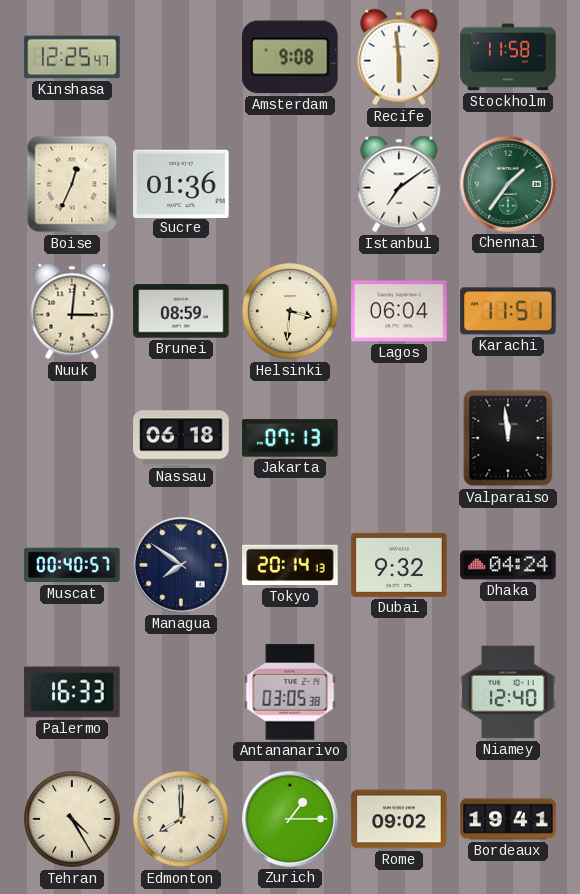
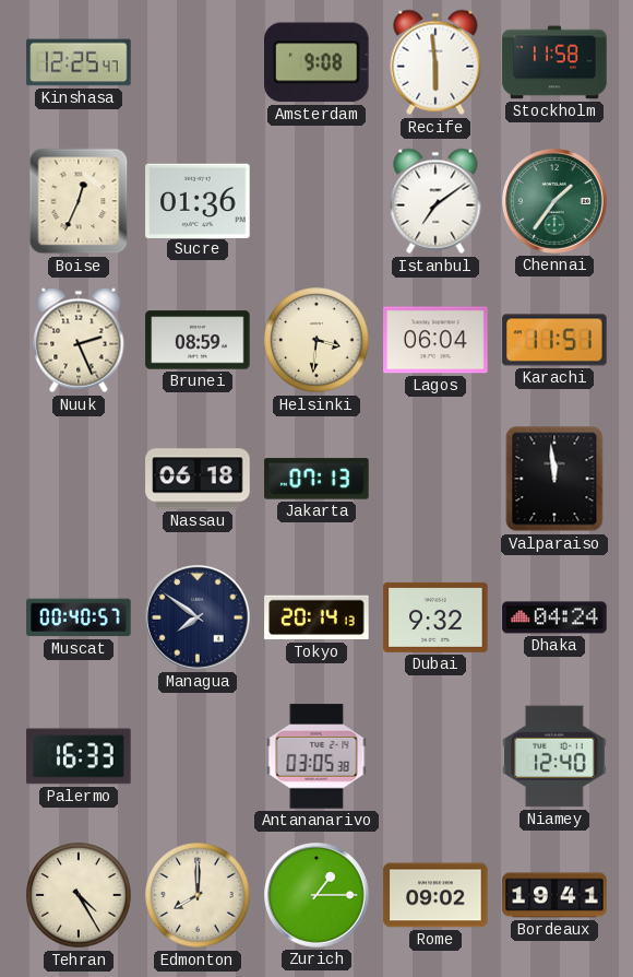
Nuuk: 3:01 -> 2:26 (79, 340)
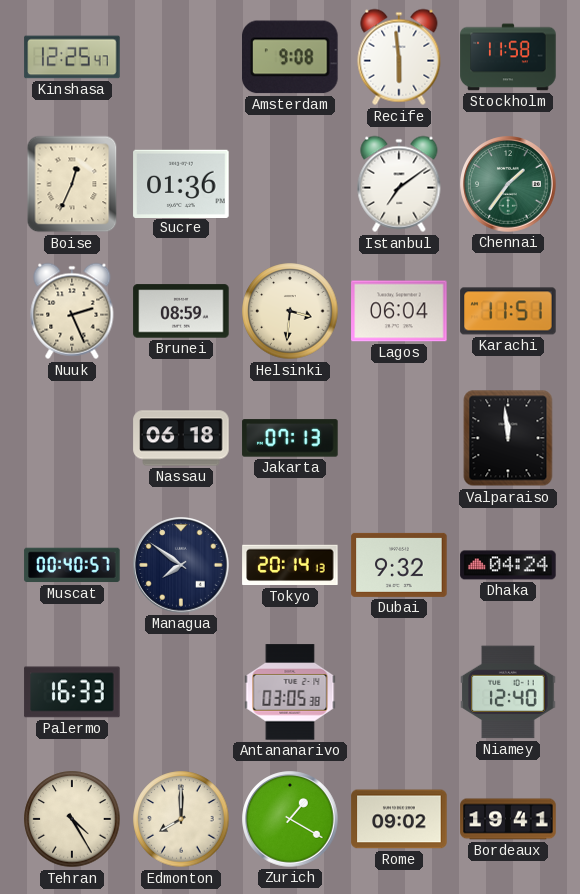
Zurich: 1:15 -> 1:20 (290, 819)
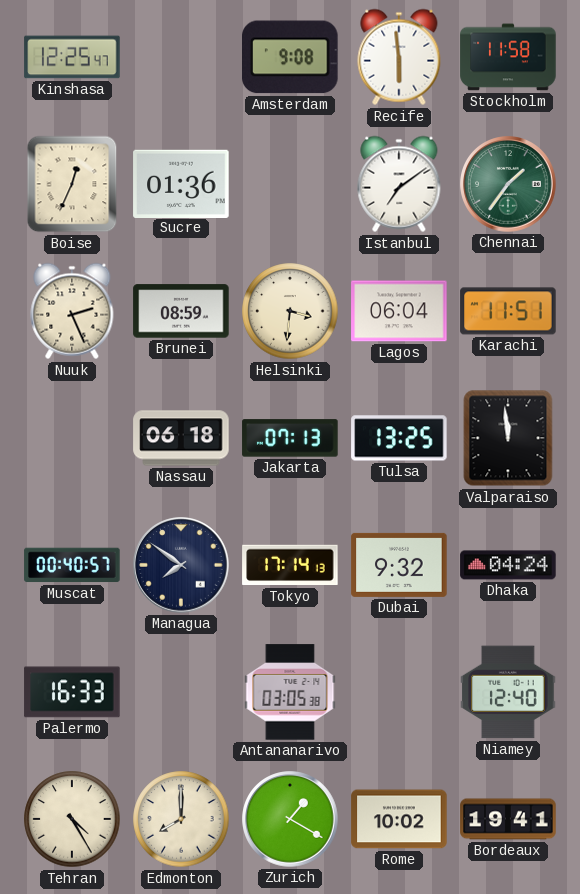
Tulsa: none -> 13:25 (399, 438)
Tokyo: 20:14 -> 17:14 (290, 565)
Rome: 09:02 -> 10:02 (399, 819)
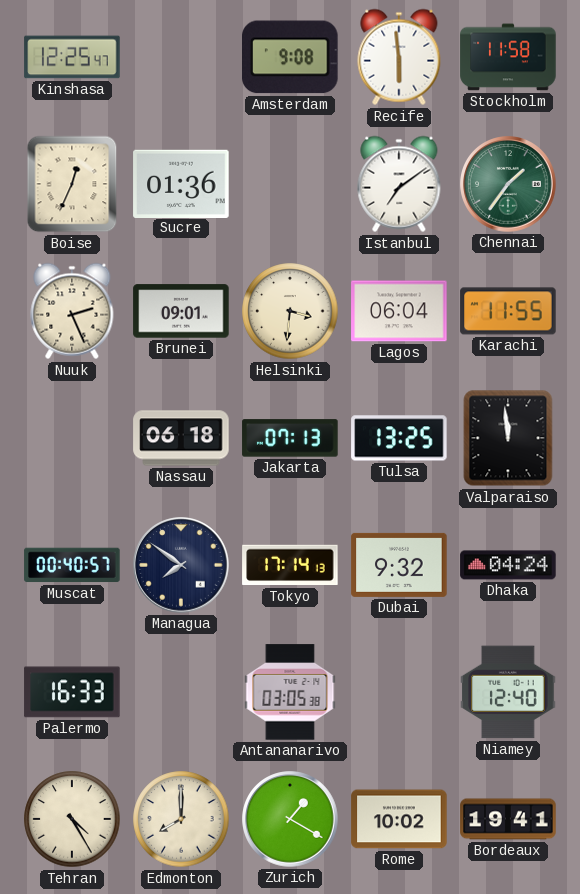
Brunei: 08:59 -> 09:01 (181, 311)
Karachi: 11:51 -> 11:55 (508, 311)
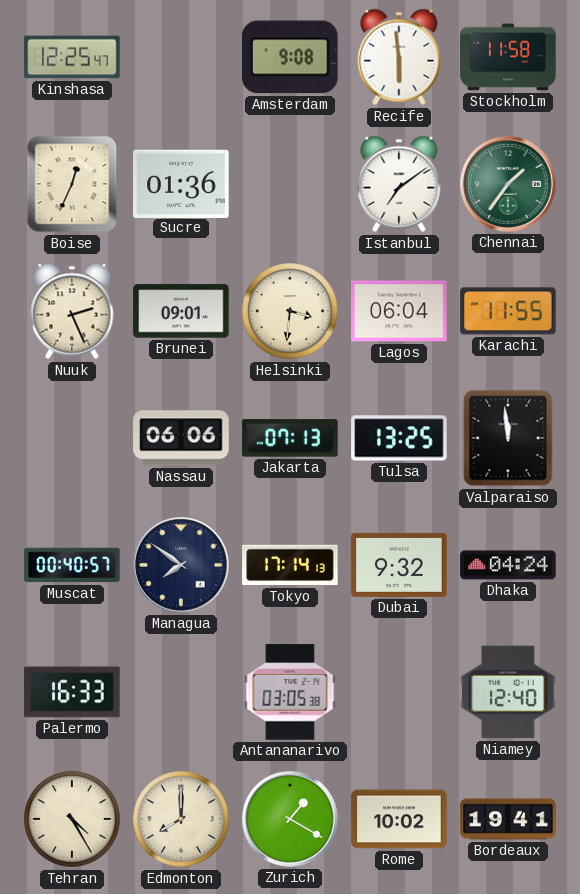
Nassau: 06:18 -> 06:06 (181, 438)
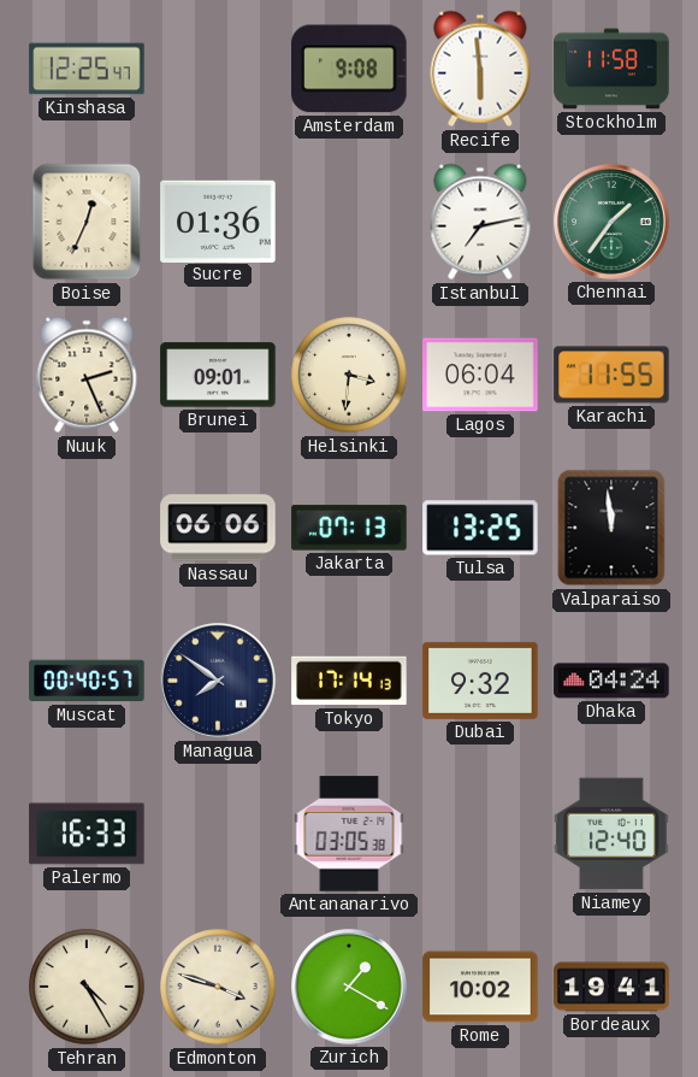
Istanbul: 7:09 -> 7:13 (480, 222)
Edmonton: 8:00 -> 3:48 (218, 987)
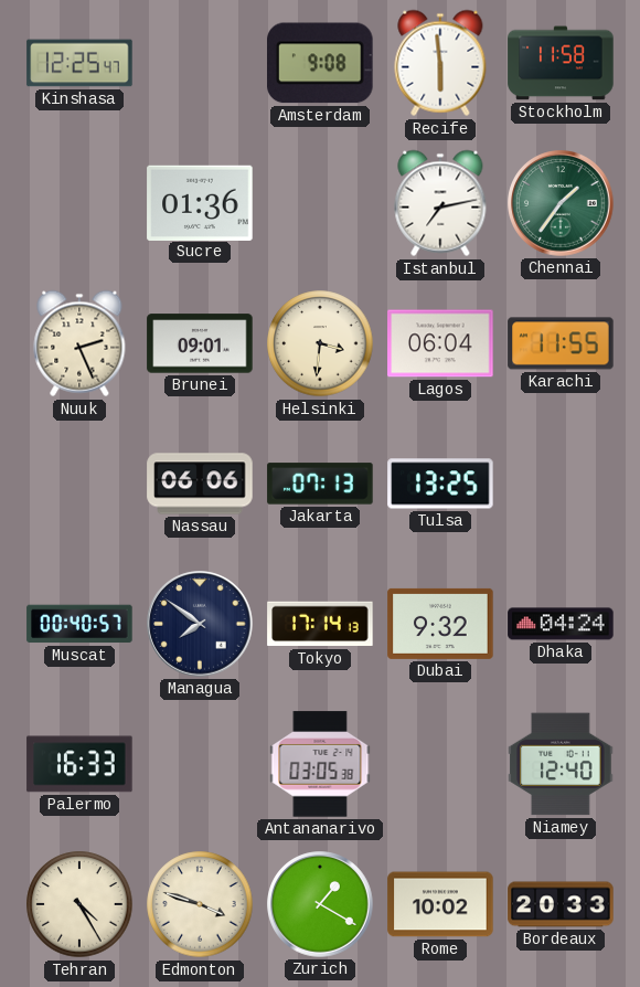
Boise: 12:34 -> none (87, 222)
Valparaiso: 11:59 -> none (611, 528)
Bordeaux: 19:41 -> 20:33 (561, 904)
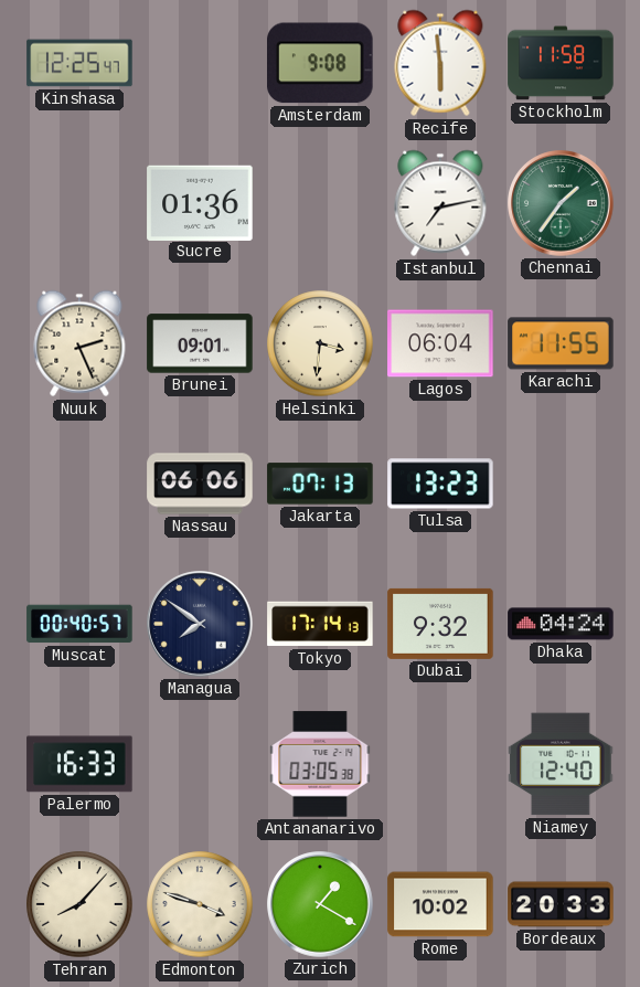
Tulsa: 13:25 -> 13:23 (440, 484)
Tehran: 4:25 -> 8:07 (79, 904)
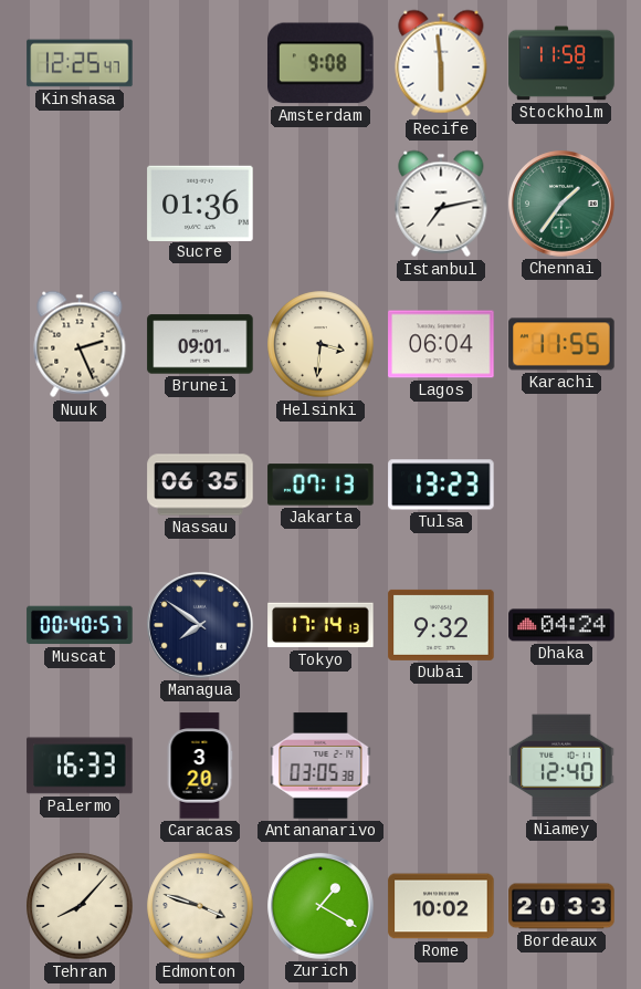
Nassau: 06:06 -> 06:35 (200, 485)
Caracas: none -> 3:20 (200, 766)
